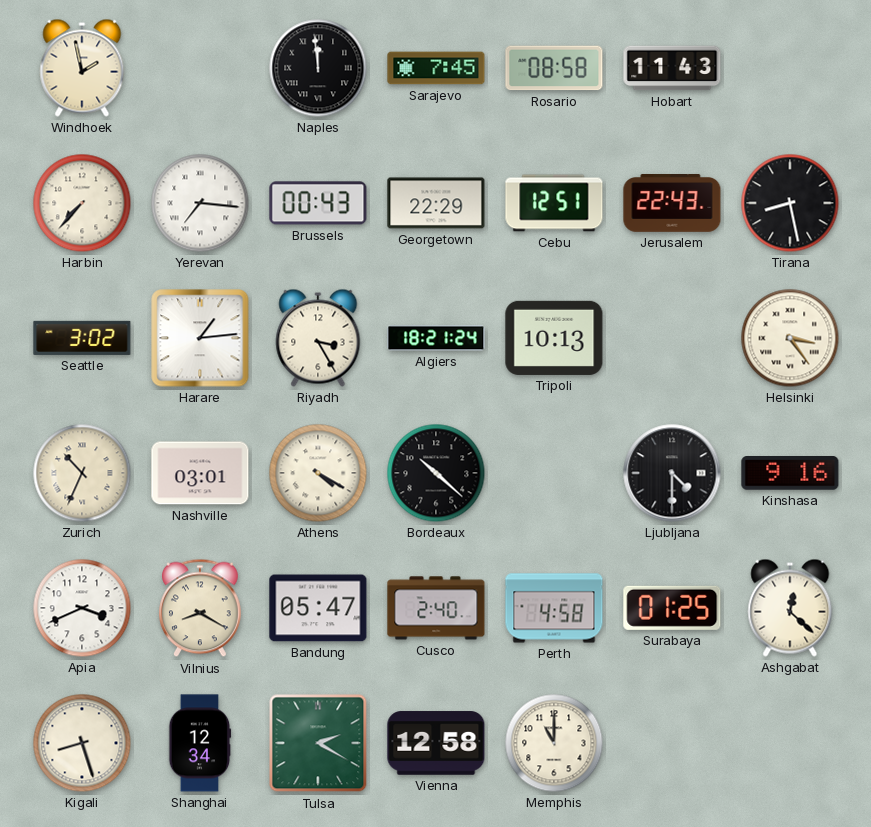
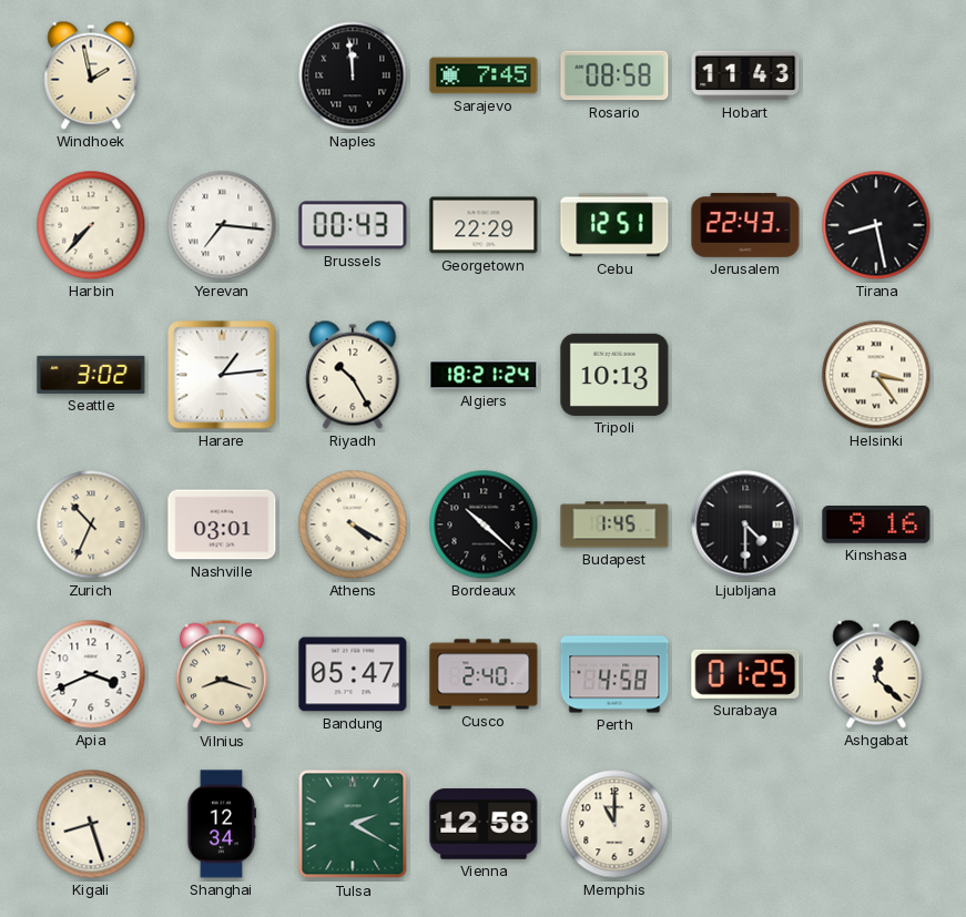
Riyadh: 3:25 -> 10:25 (353, 375)
Budapest: none -> 1:45 (614, 524)
Vilnius: 8:20 -> 8:18 (223, 674)
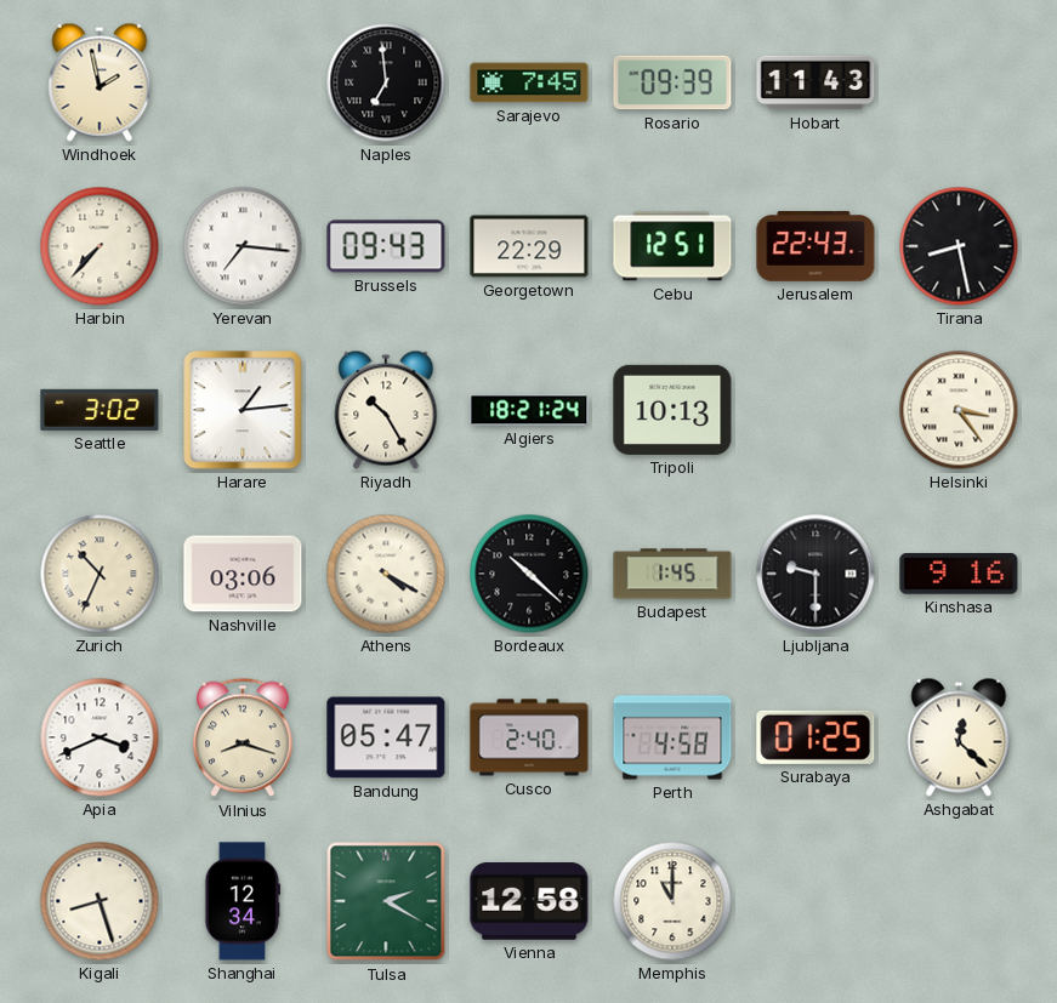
Naples: 11:59 -> 6:59 (386, 82)
Rosario: 08:58 -> 09:39 (672, 82)
Brussels: 00:43 -> 09:43 (386, 246)
Nashville: 03:01 -> 03:06 (243, 574)
Ljubljana: 4:30 -> 9:30 (816, 574)
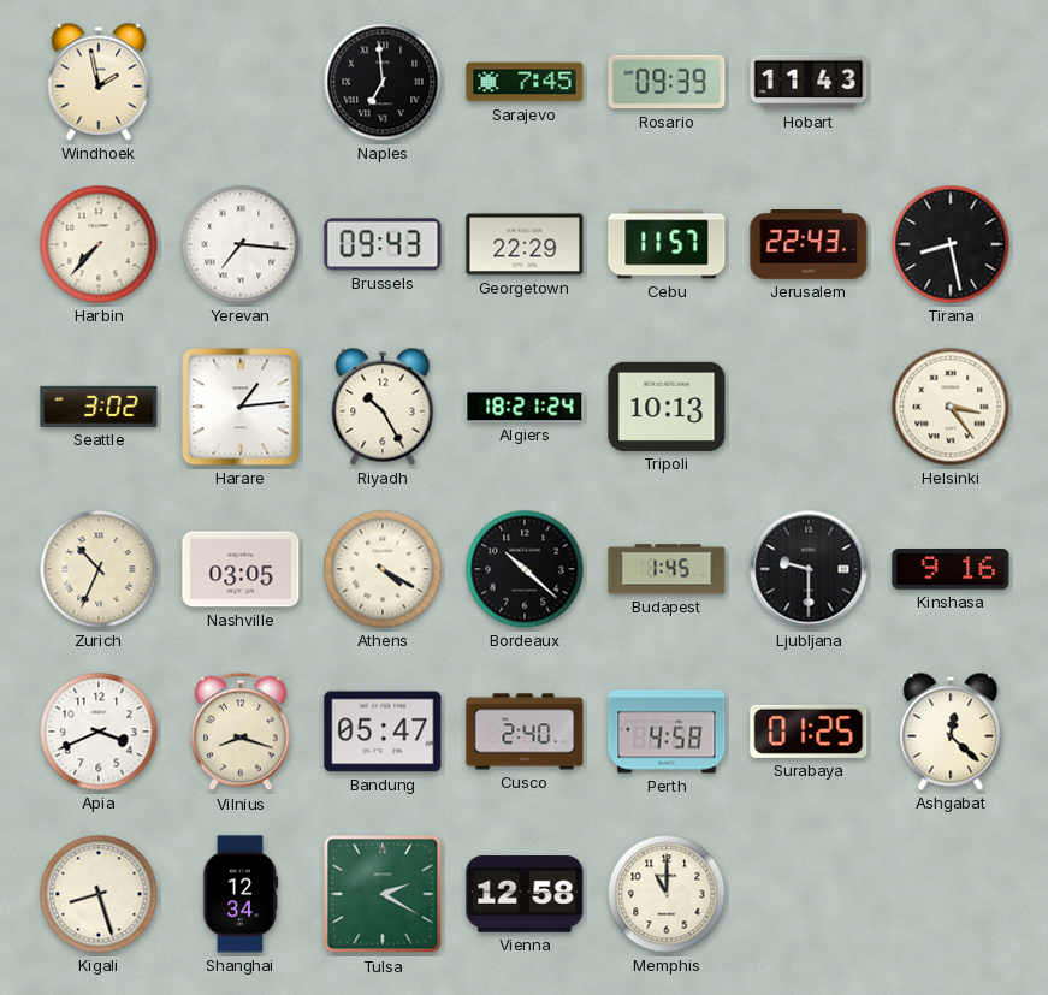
Cebu: 12:51 -> 11:57 (667, 244)
Nashville: 03:06 -> 03:05 (241, 569)
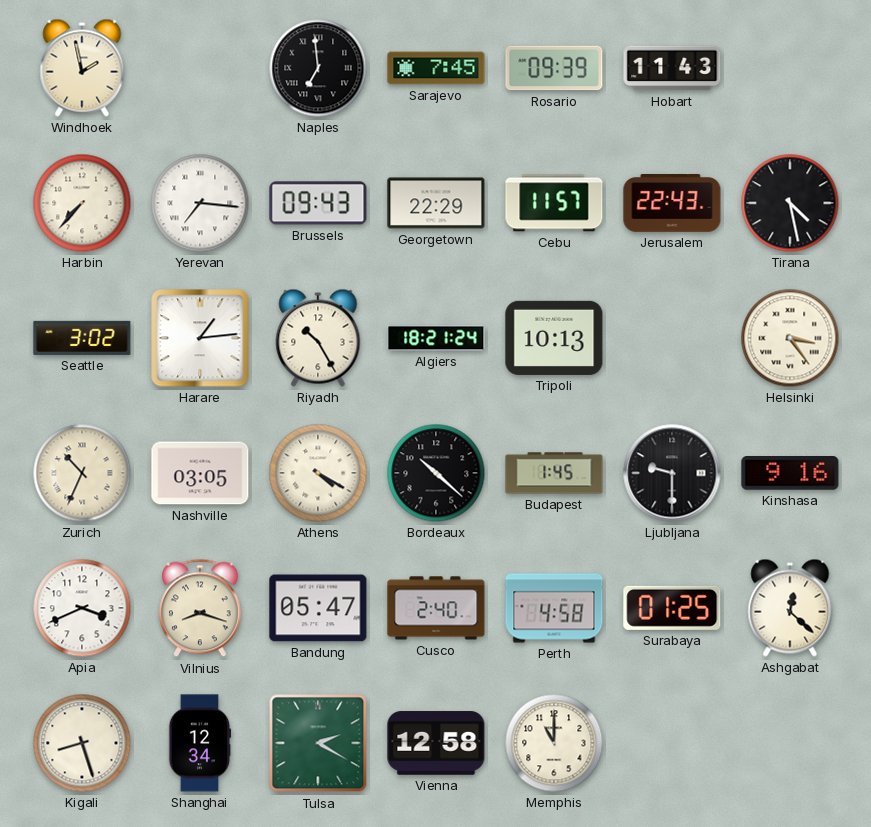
Tirana: 8:28 -> 4:28 (790, 203)
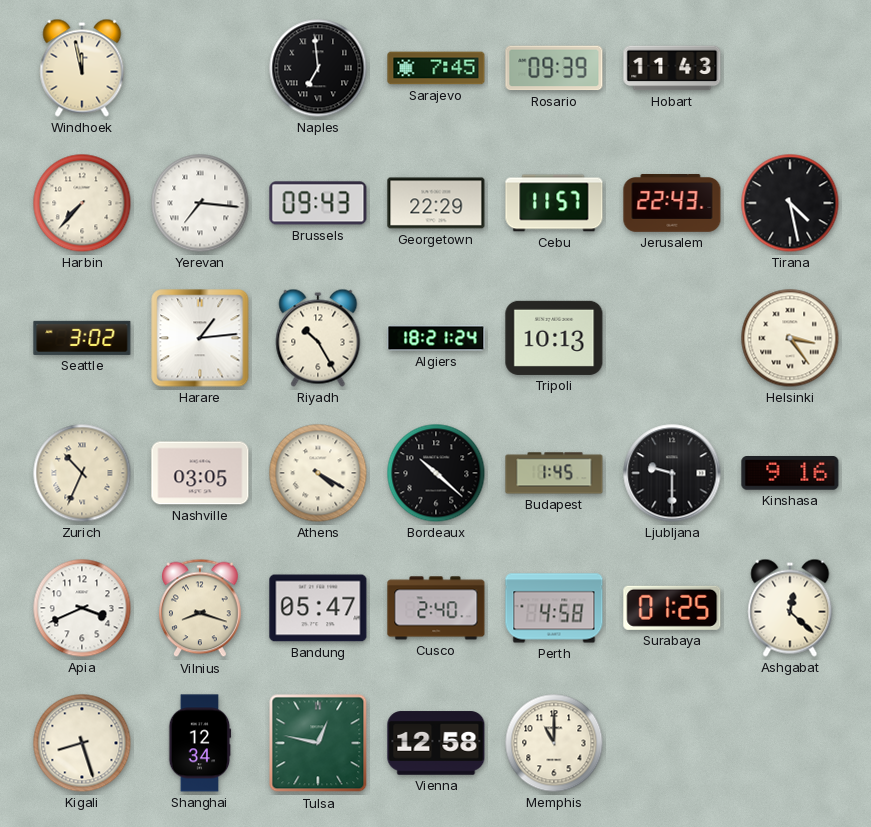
Windhoek: 1:58 -> 11:58 (82, 68)
Tulsa: 2:20 -> 12:47 (318, 743)
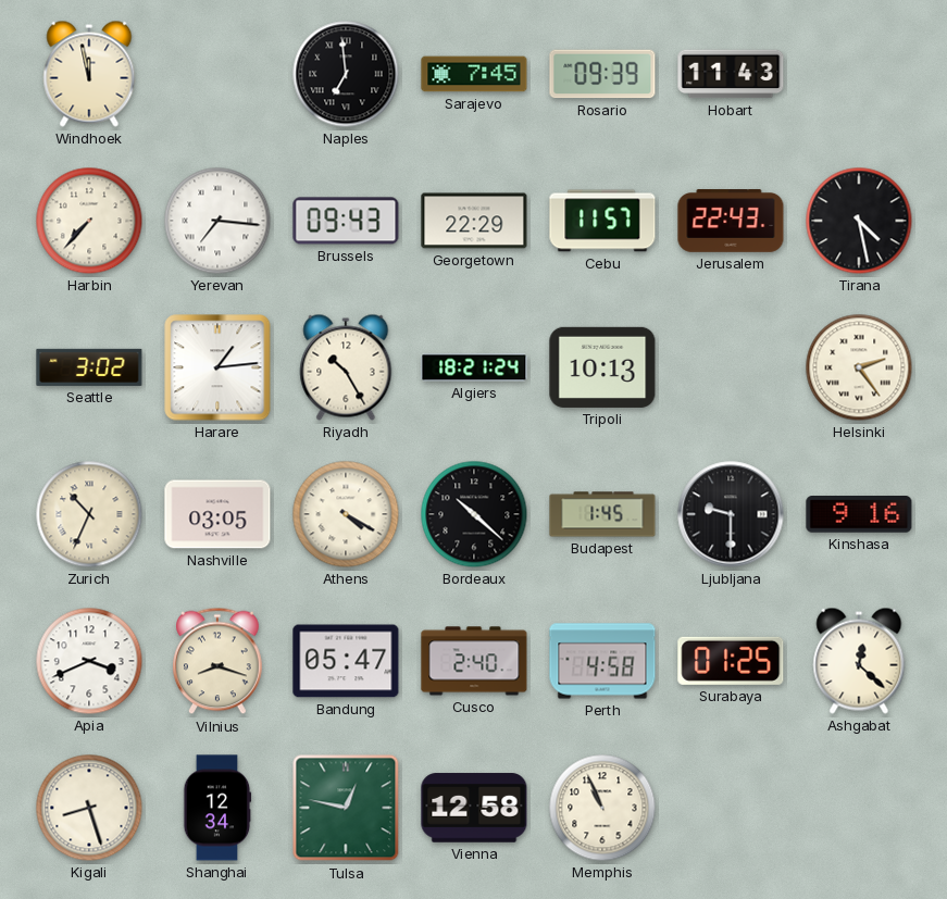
Helsinki: 3:24 -> 2:24 (859, 367)
Memphis: 11:00 -> 10:56 (602, 808)
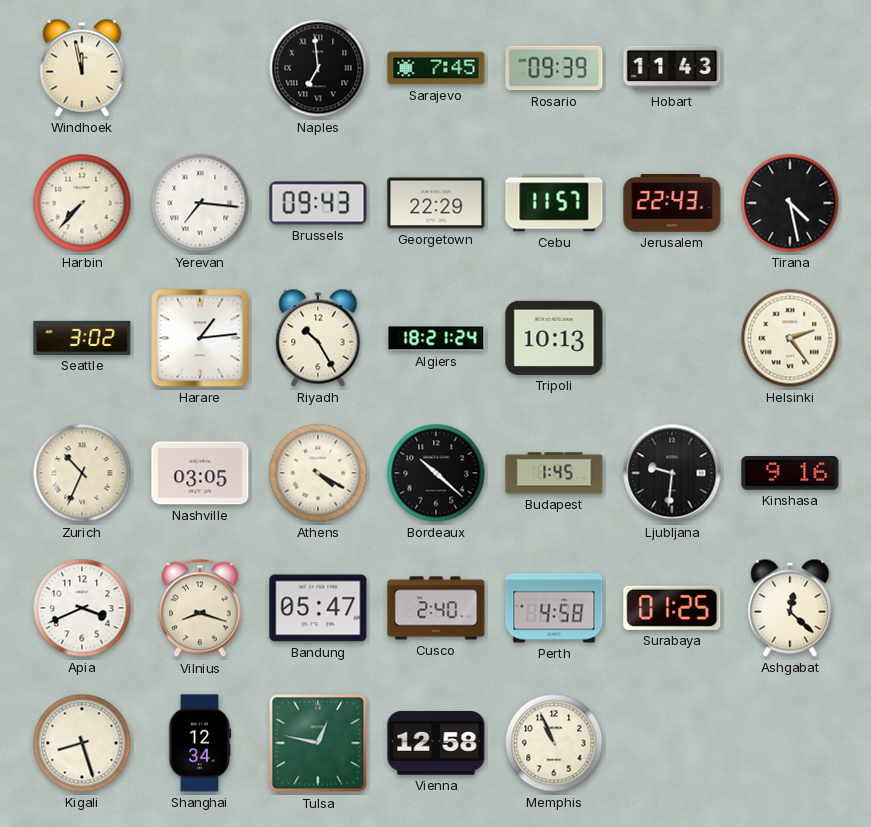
Ljubljana: 9:30 -> 9:31 (672, 473)
